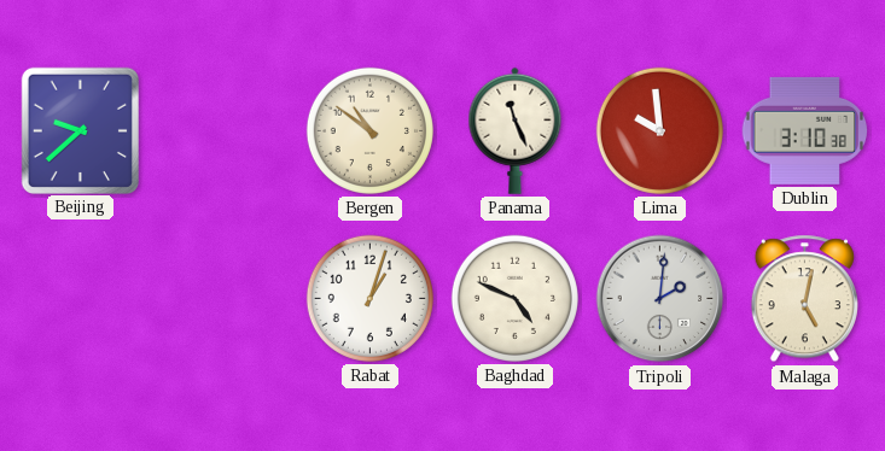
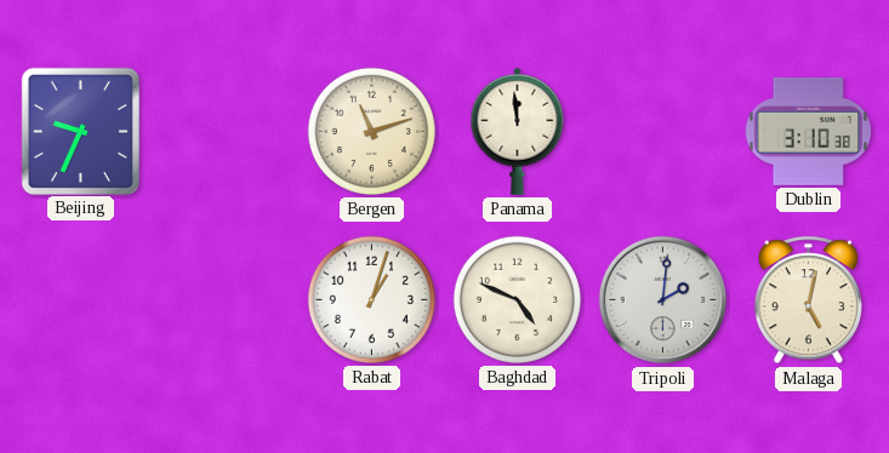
Beijing: 9:38 -> 9:34 (80, 131)
Bergen: 10:51 -> 11:12 (371, 131)
Panama: 11:26 -> 11:59 (518, 131)
Lima: 9:59 -> none (659, 130)
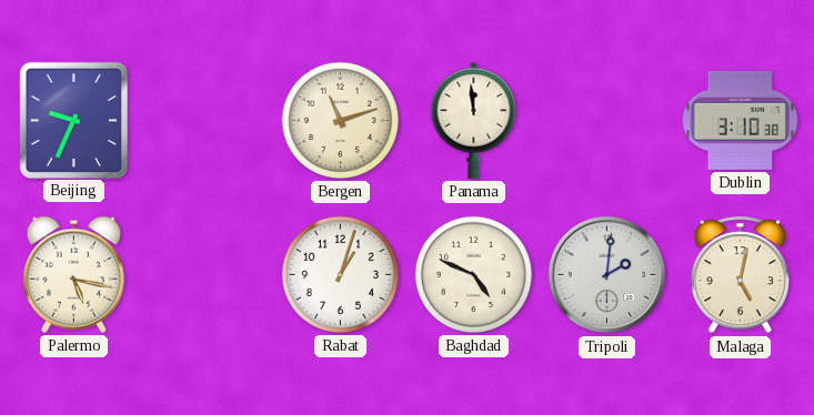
Palermo: none -> 5:17 (73, 274)
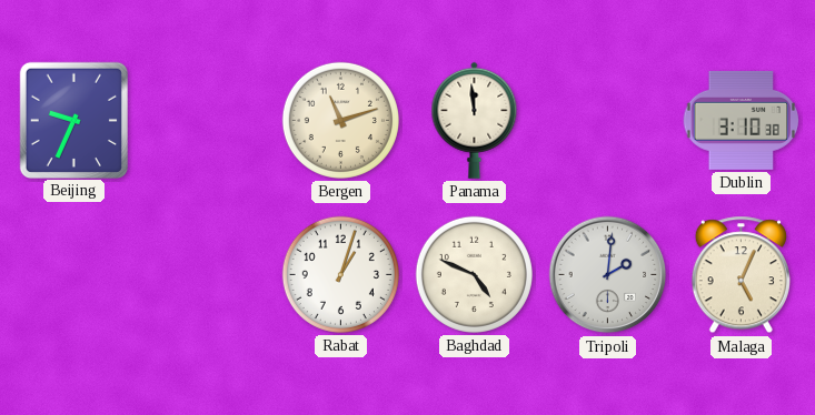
Palermo: 5:17 -> none (73, 274)
Malaga: 5:02 -> 5:04 (741, 275)
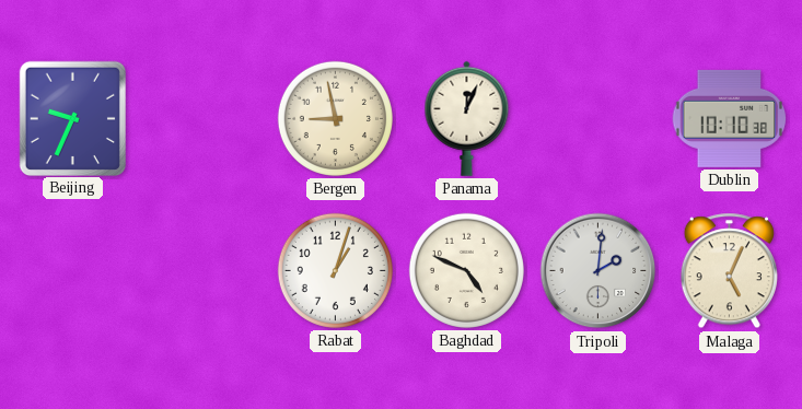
Bergen: 11:12 -> 8:58 (335, 118)
Panama: 11:59 -> 12:04 (467, 118)
Dublin: 3:10 -> 10:10 (730, 118)
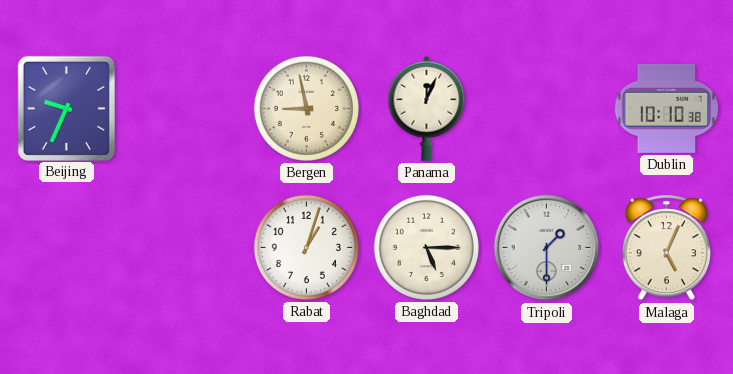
Baghdad: 4:49 -> 5:15 (426, 247)
Tripoli: 2:01 -> 1:30 (547, 248)
